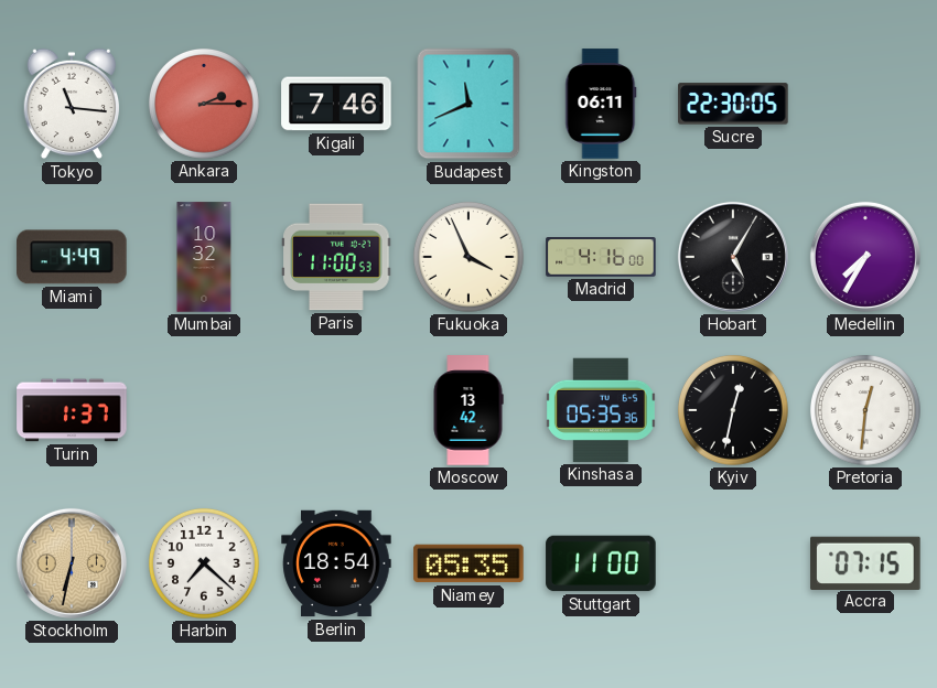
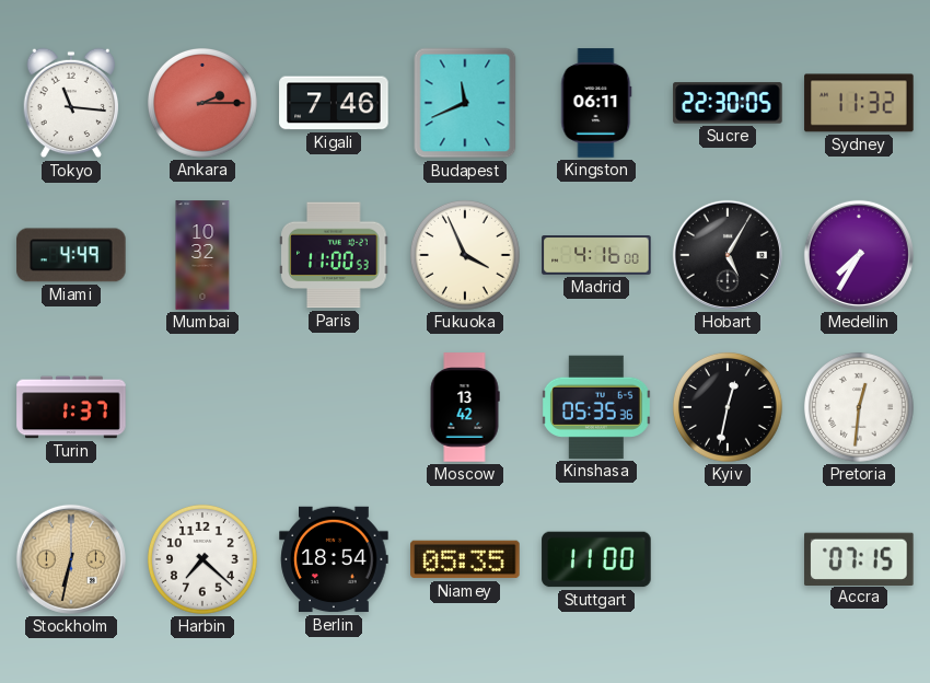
Sydney: none -> 11:32 (859, 103)
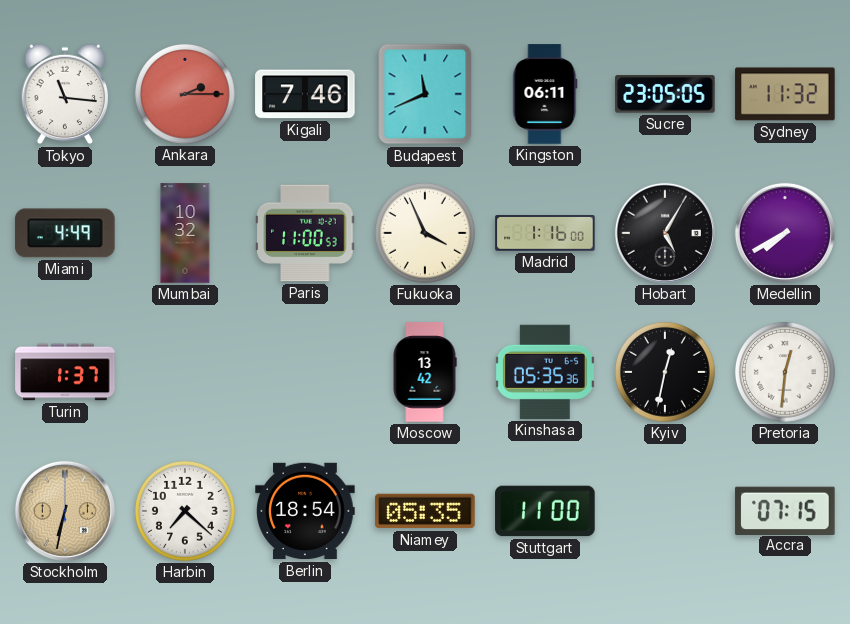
Sucre: 22:30 -> 23:05 (665, 94)
Madrid: 4:16 -> 1:16 (545, 233)
Medellin: 7:35 -> 7:40 (785, 233)
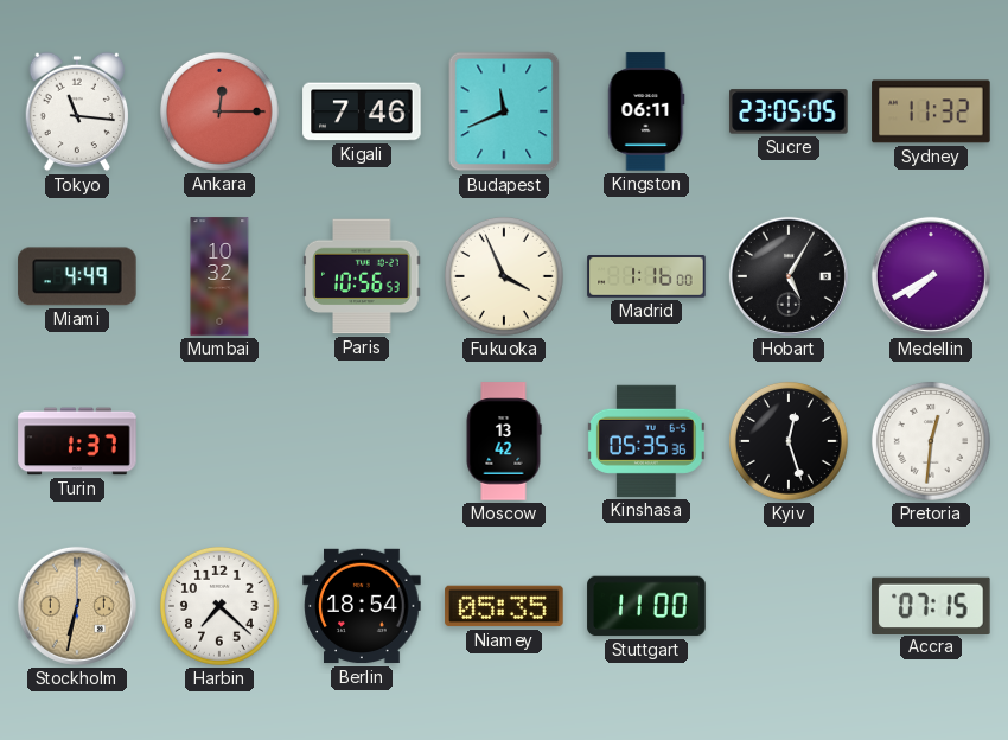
Ankara: 2:15 -> 12:15 (219, 111)
Paris: 11:00 -> 10:56 (362, 276)
Kyiv: 12:32 -> 12:27 (789, 441)
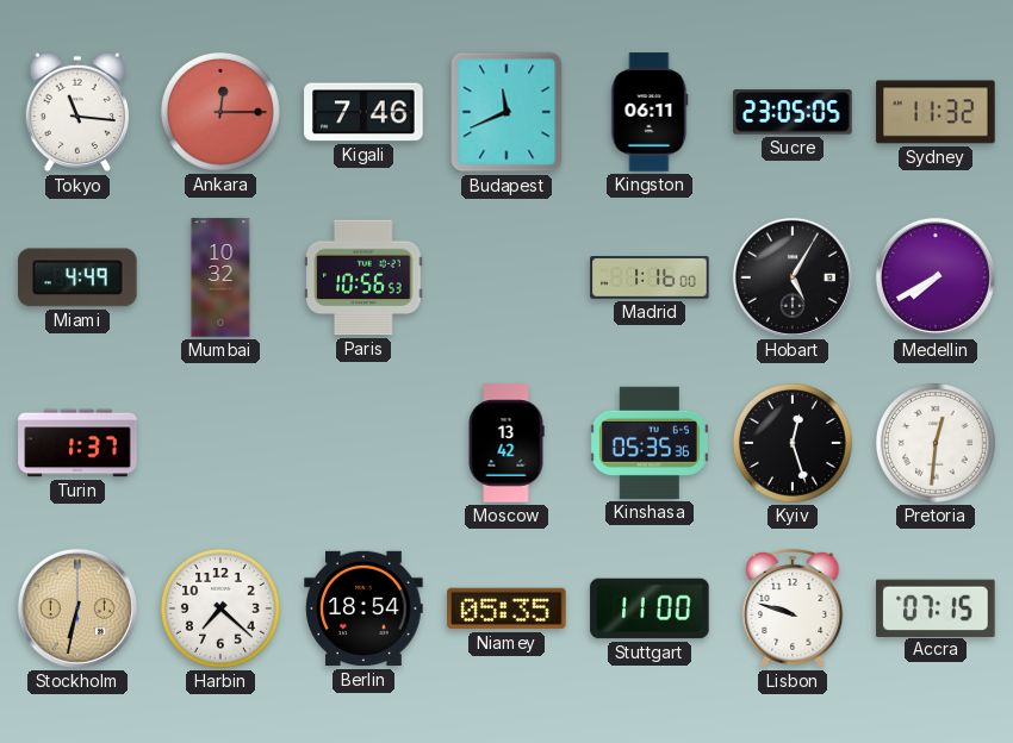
Fukuoka: 3:56 -> none (504, 276)
Lisbon: none -> 9:48 (793, 608)
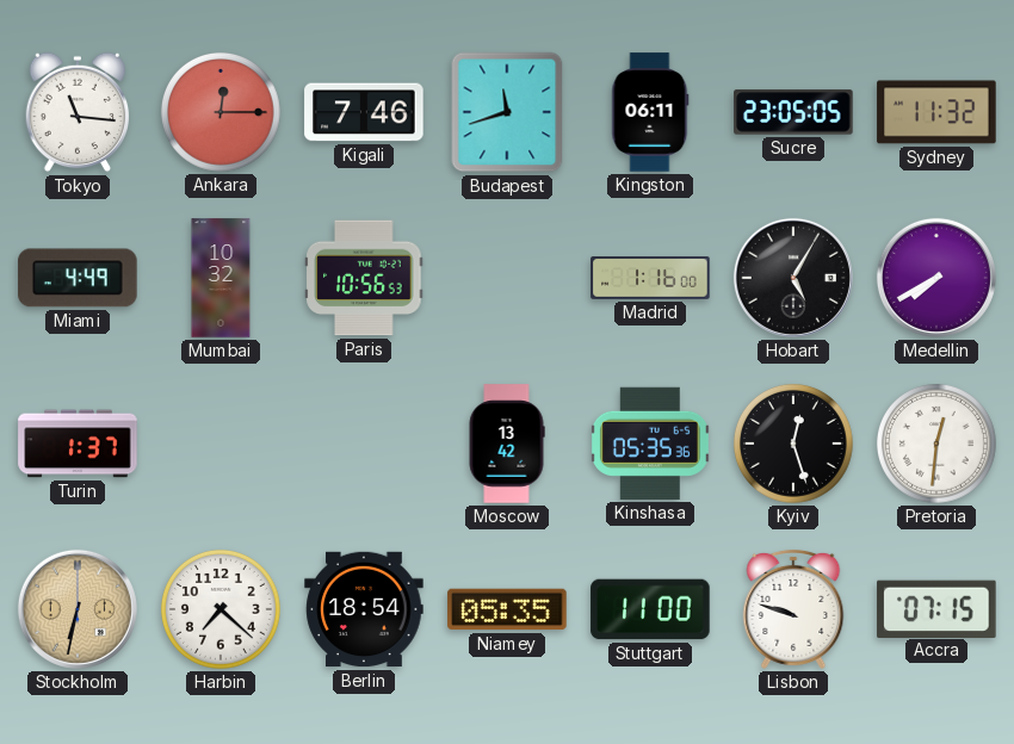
Budapest: 11:41 -> 11:42 (507, 112)
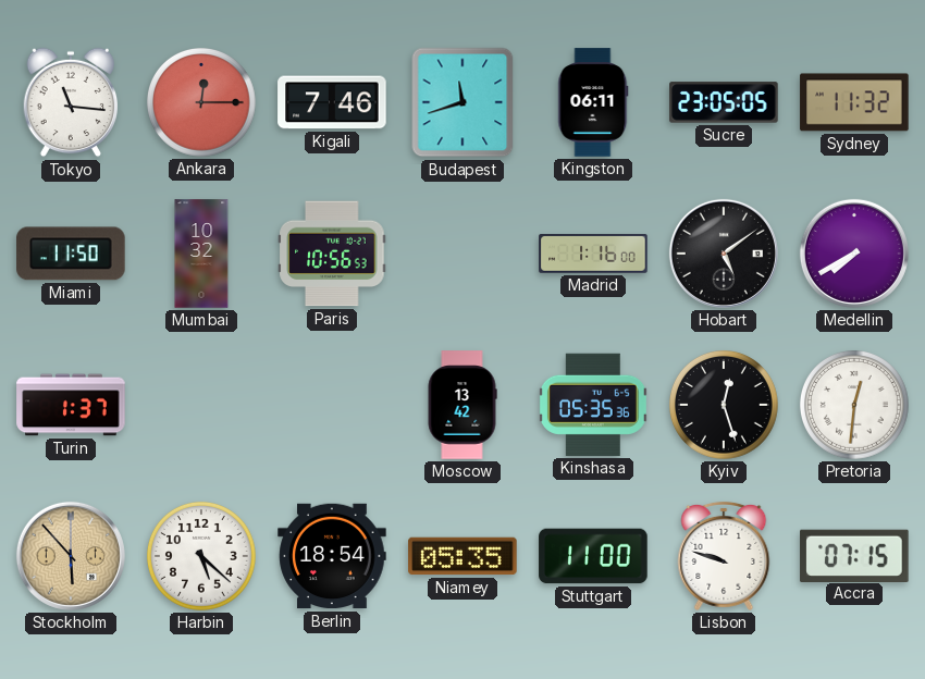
Miami: 4:49 -> 11:50 (71, 254)
Hobart: 5:05 -> 5:09 (724, 254)
Stockholm: 6:32 -> 5:53 (71, 556)
Harbin: 7:22 -> 5:22 (201, 556)
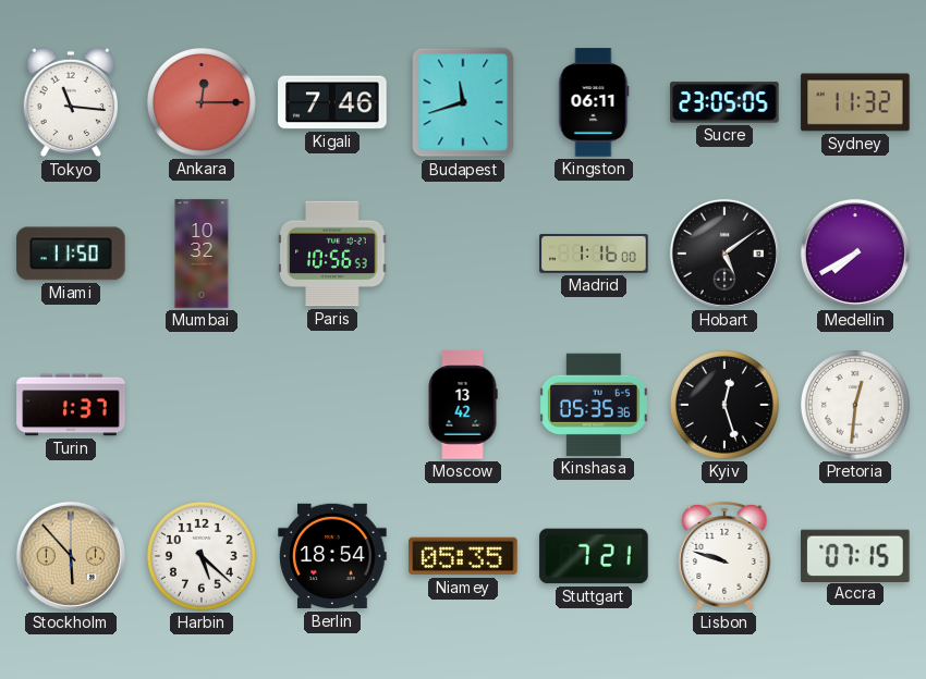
Stuttgart: 11:00 -> 7:21 (594, 556)
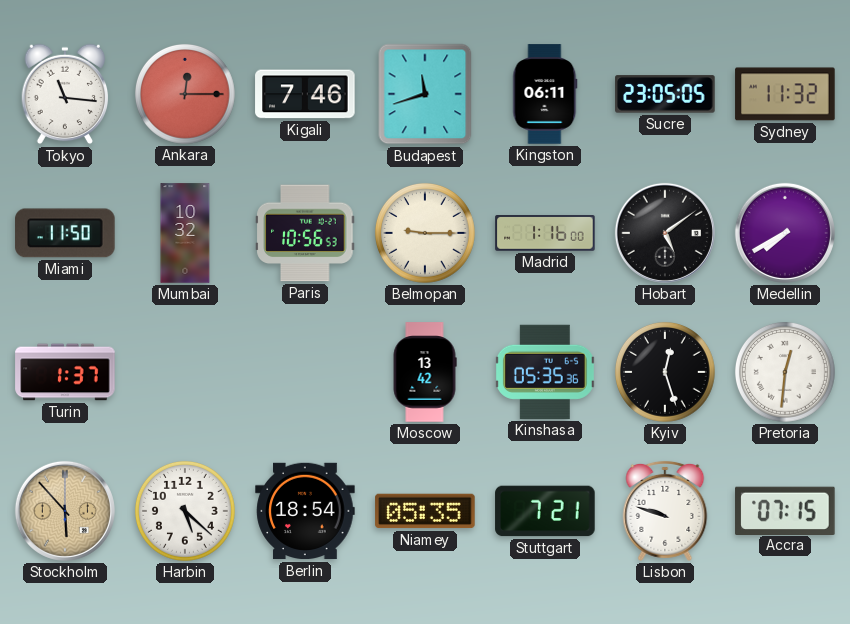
Belmopan: none -> 9:15 (425, 233)
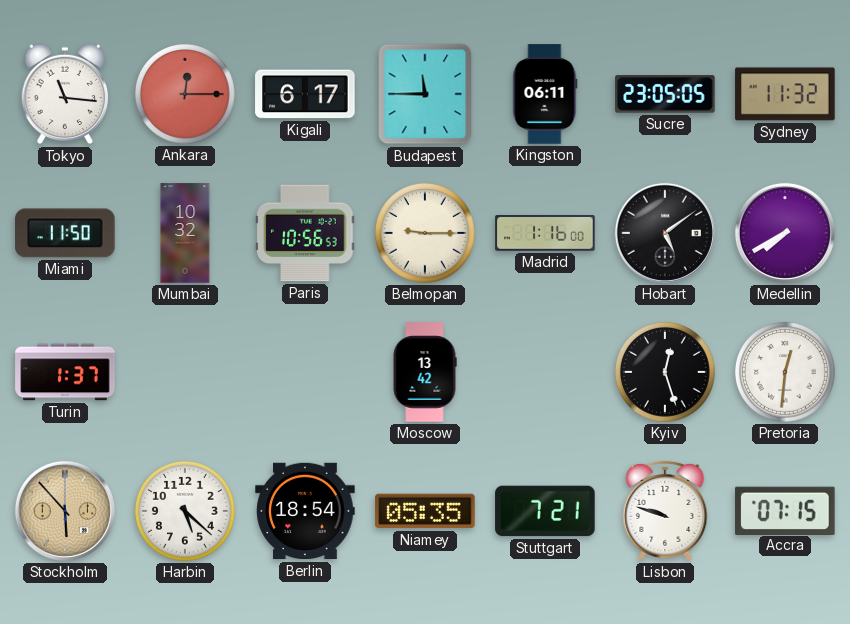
Kigali: 7:46 -> 6:17 (305, 94)
Budapest: 11:42 -> 11:45 (425, 94)
Kinshasa: 05:35 -> none (545, 372)
